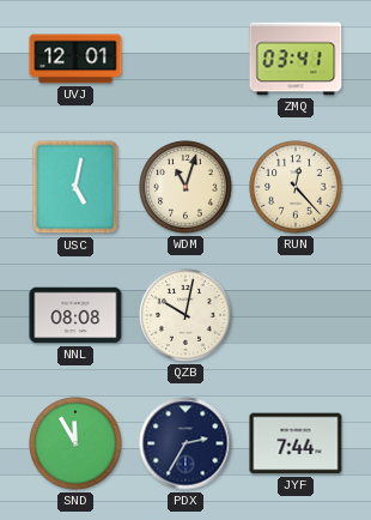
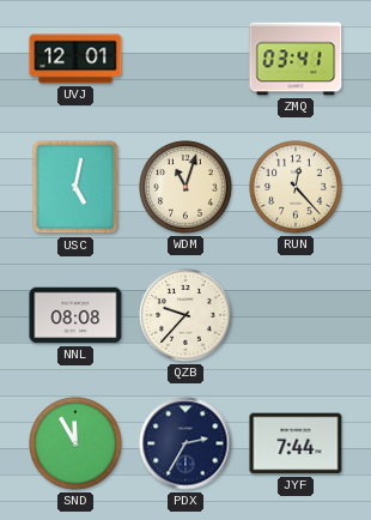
QZB: 10:02 -> 9:37 (185, 315)
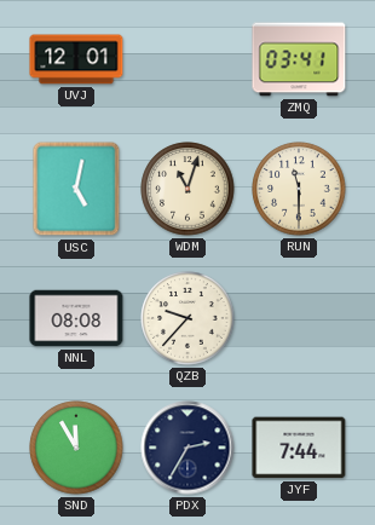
RUN: 12:23 -> 11:30 (299, 189)
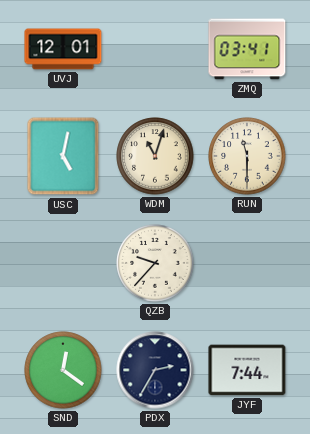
NNL: 08:08 -> none (76, 318)
SND: 11:55 -> 12:21 (63, 370)
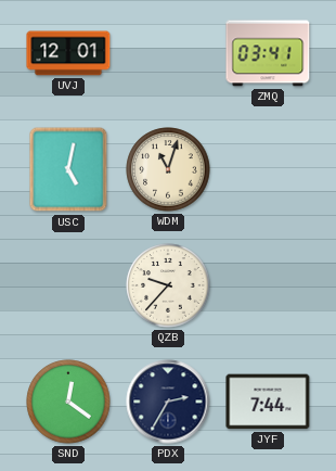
RUN: 11:30 -> none (247, 156)
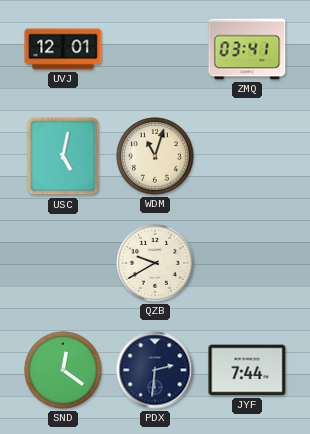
QZB: 9:37 -> 9:40 (155, 263)
PDX: 2:35 -> 2:31 (155, 370)
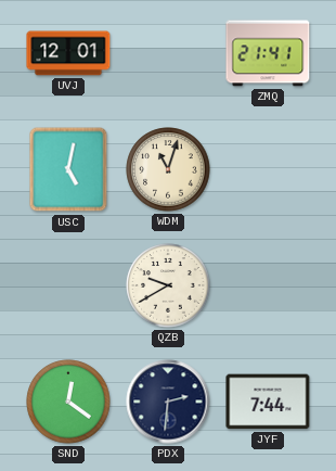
ZMQ: 03:41 -> 21:41 (268, 53)
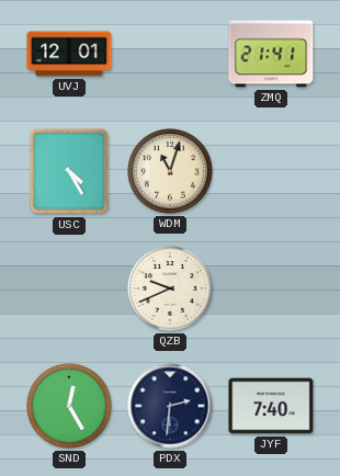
USC: 5:02 -> 4:25 (69, 171)
QZB: 9:40 -> 9:41 (170, 288)
SND: 12:21 -> 12:25 (69, 406)
JYF: 7:44 -> 7:40 (271, 406)
